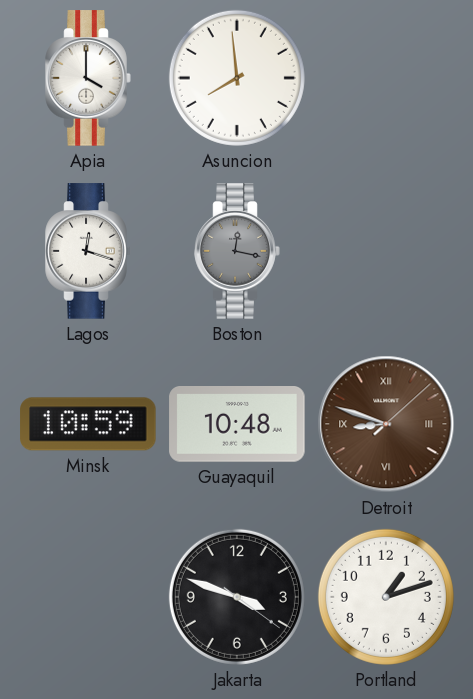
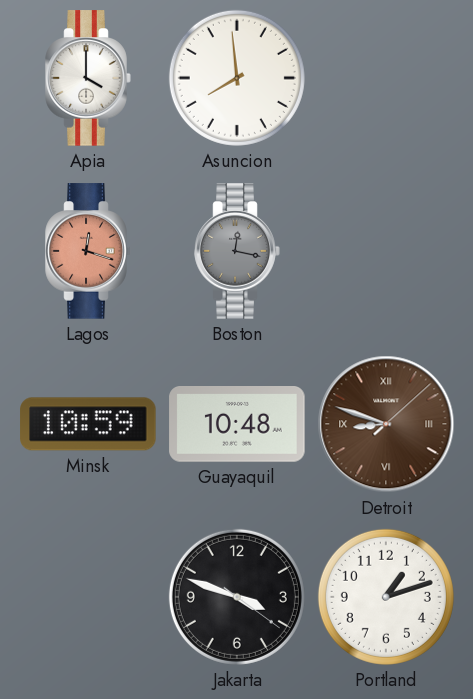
Lagos dial: white -> salmon (88, 251)
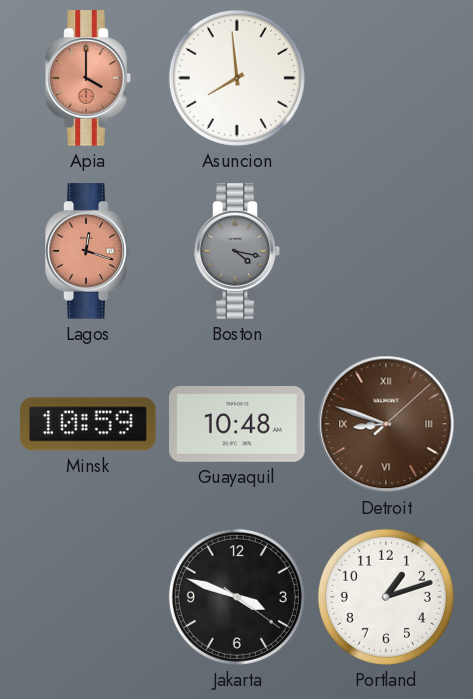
Apia dial: white -> salmon (88, 78)
Boston: 12:17 -> 4:17 (237, 251)
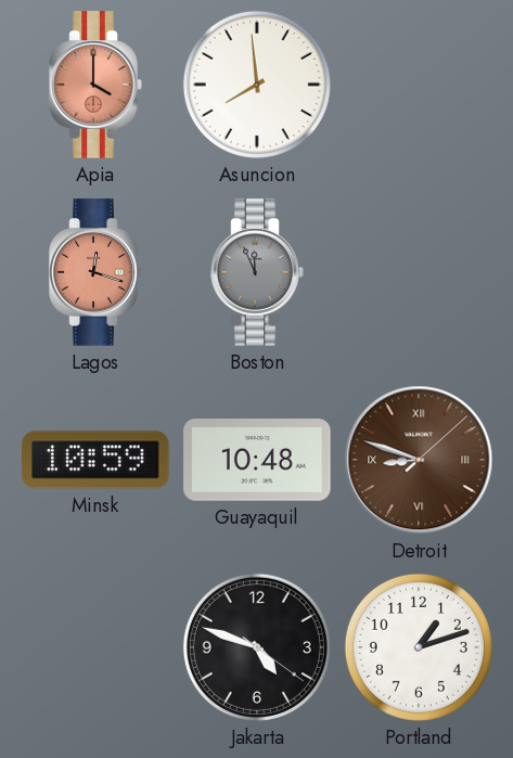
Boston: 4:17 -> 11:56 (257, 272)
Jakarta: 3:48 -> 4:48 (257, 647)
